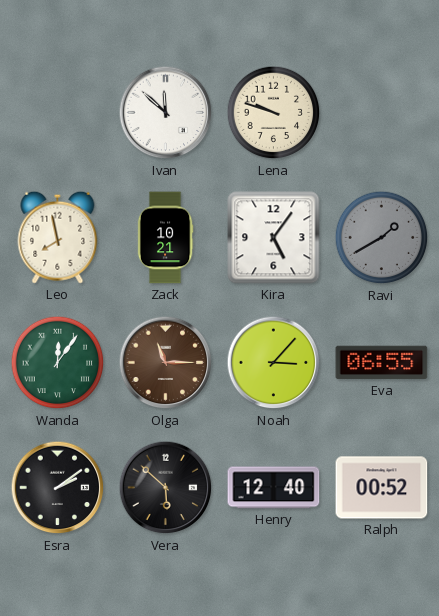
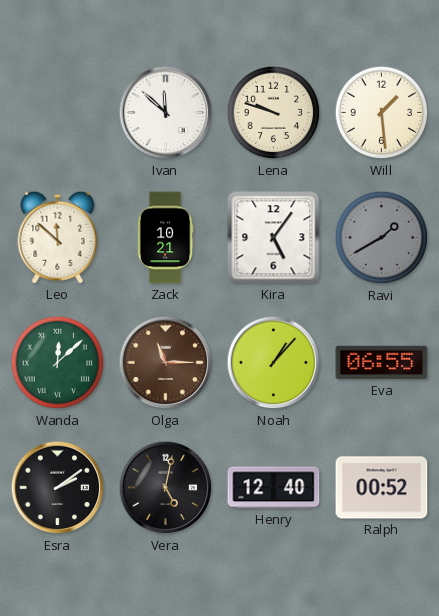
Will: none -> 1:29 (382, 113)
Leo: 7:58 -> 11:52 (58, 237)
Wanda: 12:06 -> 12:08 (58, 363)
Noah: 3:07 -> 1:07 (274, 363)
Vera: 5:52 -> 5:02 (166, 488)
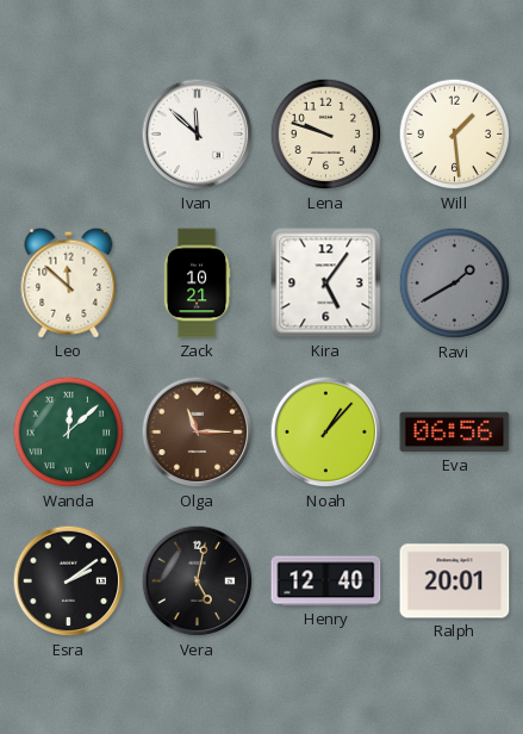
Eva: 06:55 -> 06:56 (455, 433)
Ralph: 00:52 -> 20:01 (455, 581)
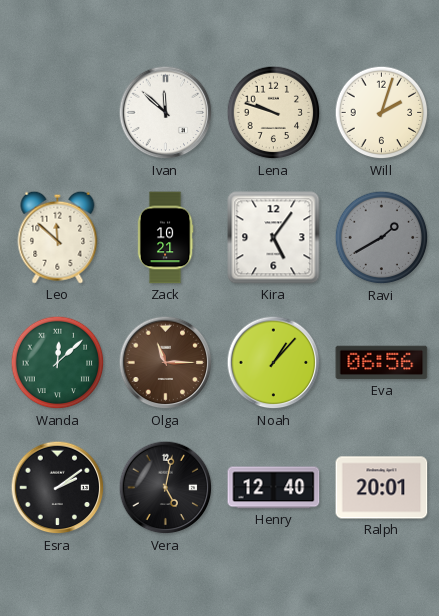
Will: 1:29 -> 2:03 (382, 113)
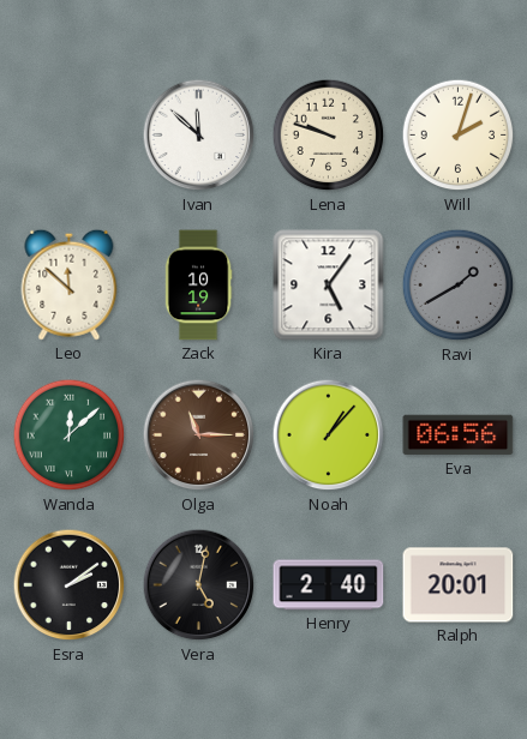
Zack: 10:21 -> 10:19 (198, 286)
Henry: 12:40 -> 2:40 (329, 585)
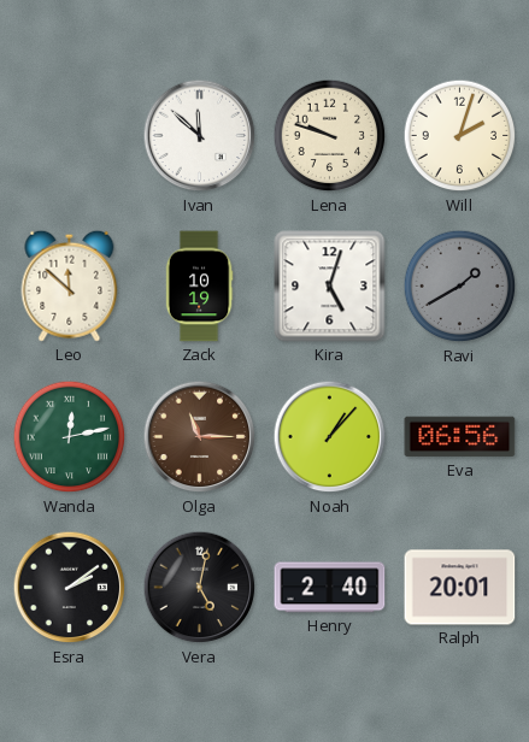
Kira: 5:06 -> 5:03 (330, 287)
Wanda: 12:08 -> 12:13 (70, 437)
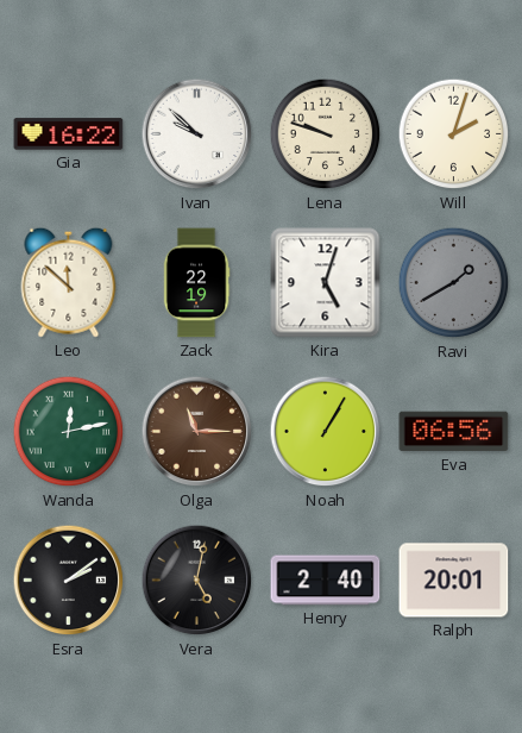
Gia: none -> 16:22 (69, 134)
Ivan: 11:52 -> 9:52 (197, 134)
Zack: 10:19 -> 22:19 (196, 283)
Noah: 1:07 -> 1:05 (326, 432)
